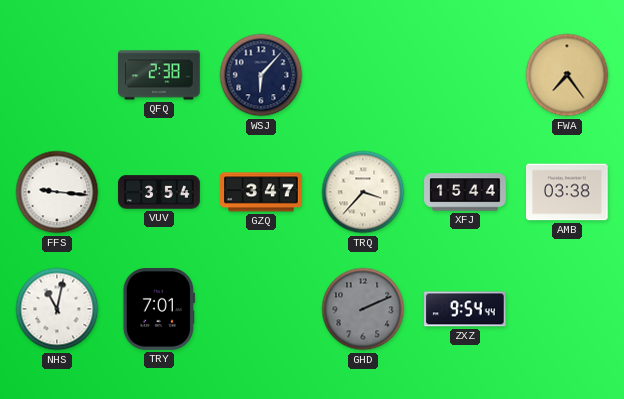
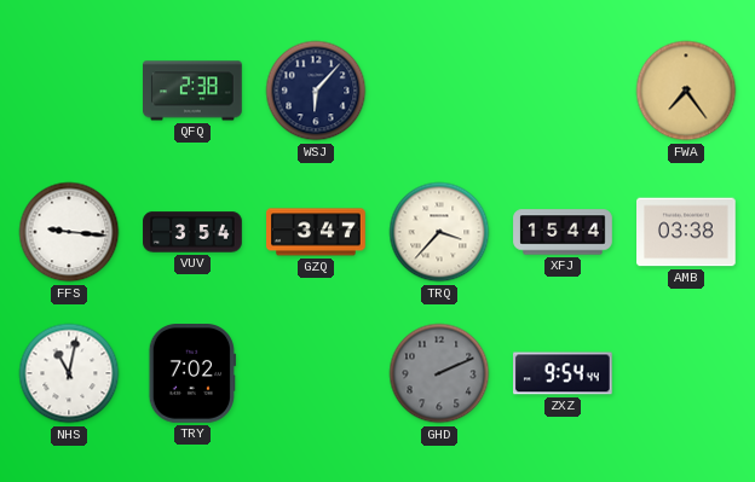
TRY: 7:01 -> 7:02 (192, 374)
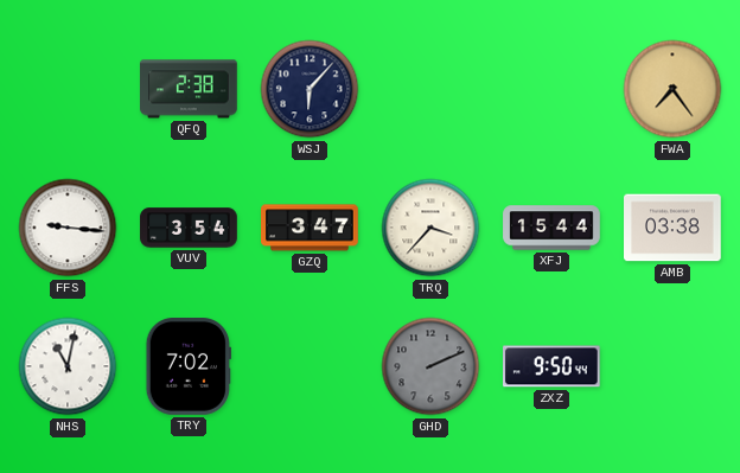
ZXZ: 9:54 -> 9:50 (553, 366)
